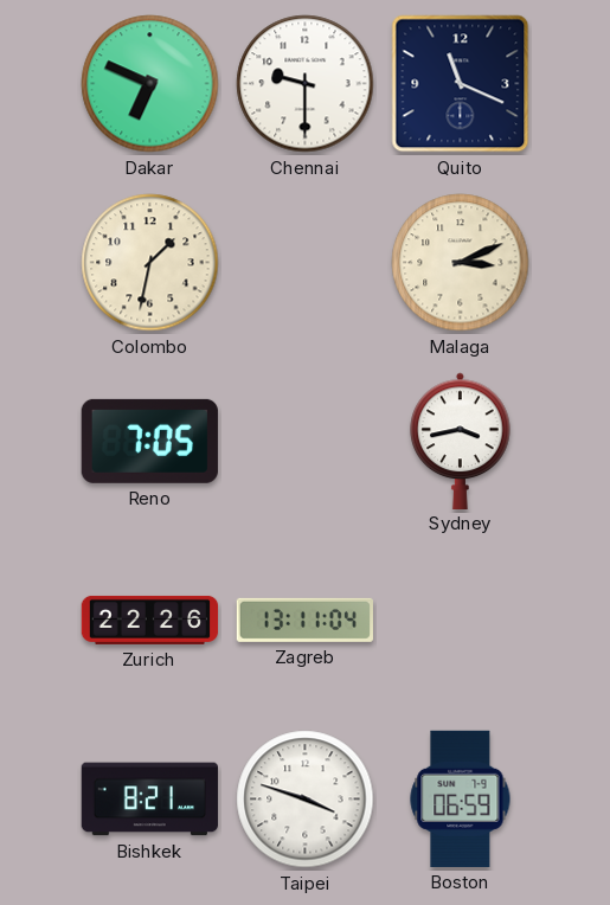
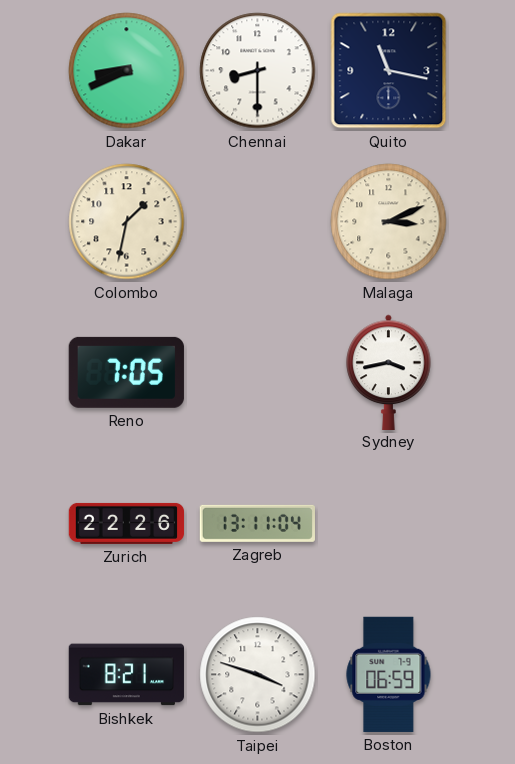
Dakar: 6:49 -> 8:41 (127, 71)
Chennai: 9:30 -> 8:30 (258, 71)
Quito: 11:19 -> 11:17 (389, 71)
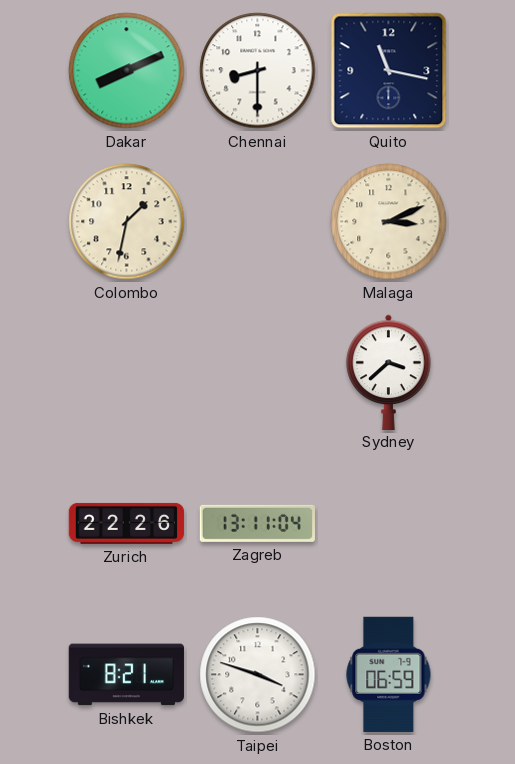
Dakar: 8:41 -> 8:11 (127, 71)
Reno: 7:05 -> none (126, 372)
Sydney: 3:43 -> 3:38 (389, 372)
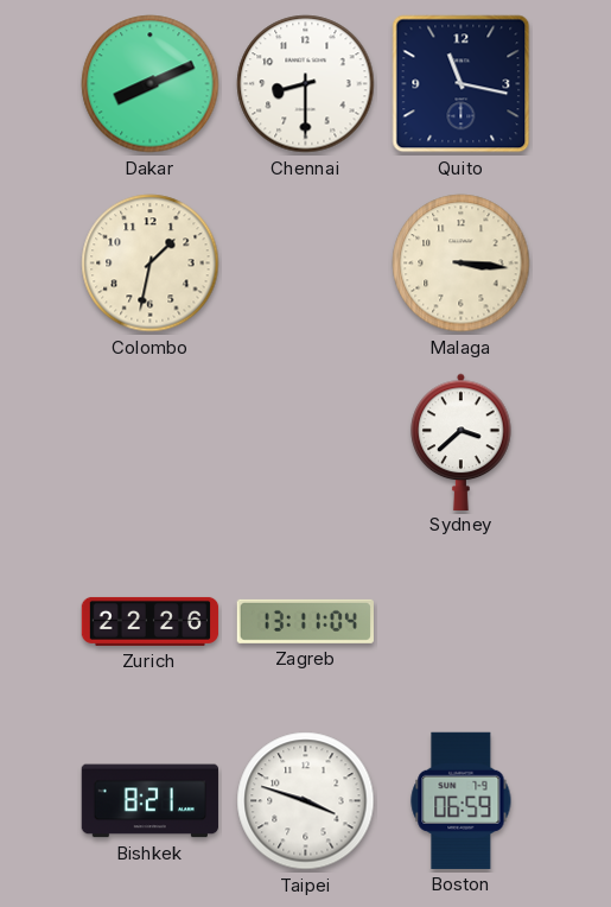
Malaga: 3:11 -> 3:16 (462, 264)
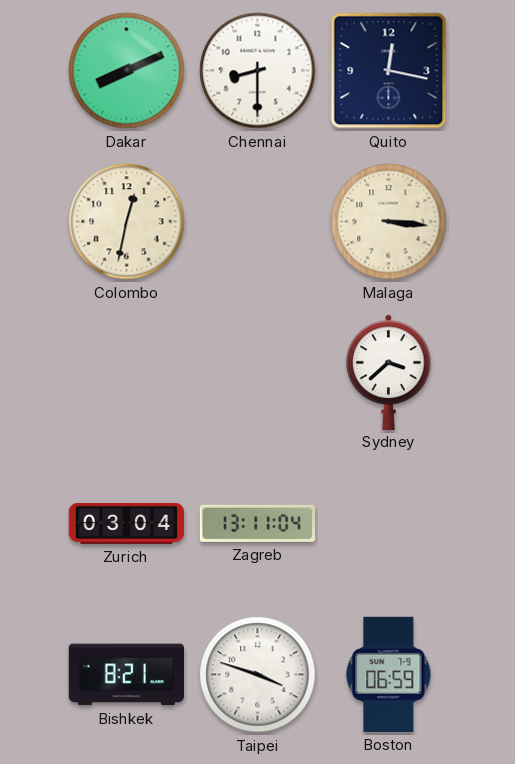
Quito: 11:17 -> 12:17 (389, 71)
Colombo: 1:32 -> 12:32 (127, 222)
Zurich: 22:26 -> 03:04 (127, 523)
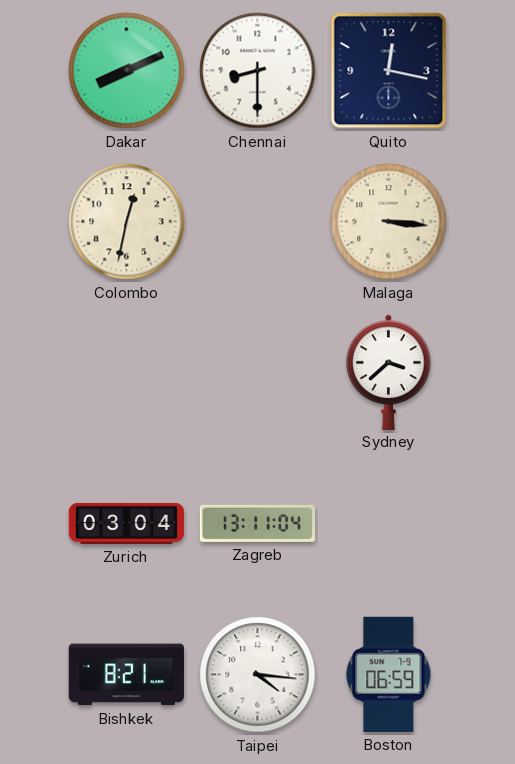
Taipei: 3:48 -> 4:16 (258, 675)
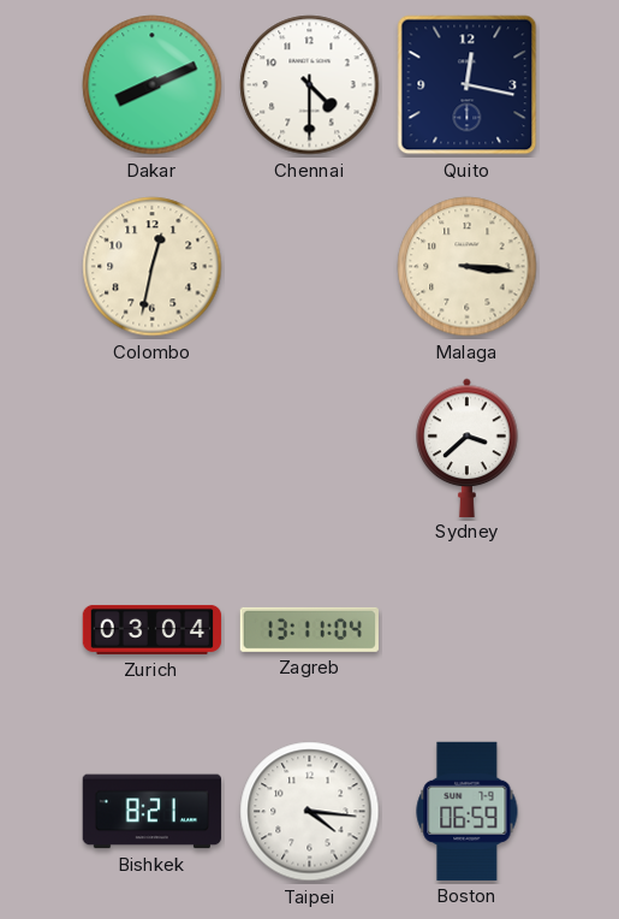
Chennai: 8:30 -> 4:30 (310, 85)
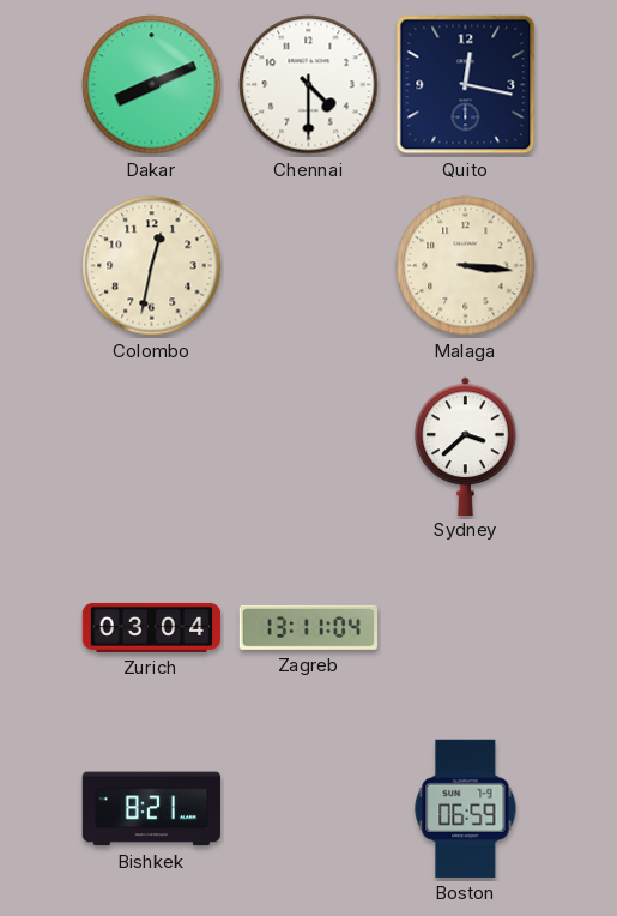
Taipei: 4:16 -> none (310, 812)
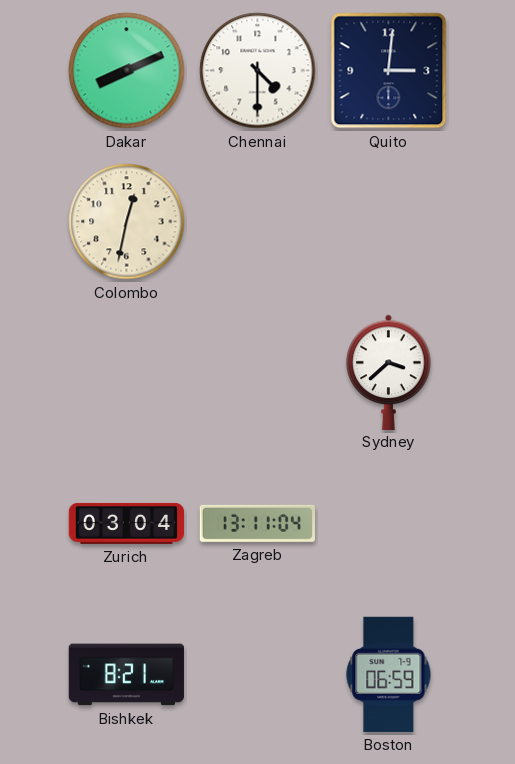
Quito: 12:17 -> 3:01 (389, 71)
Malaga: 3:16 -> none (466, 266)
